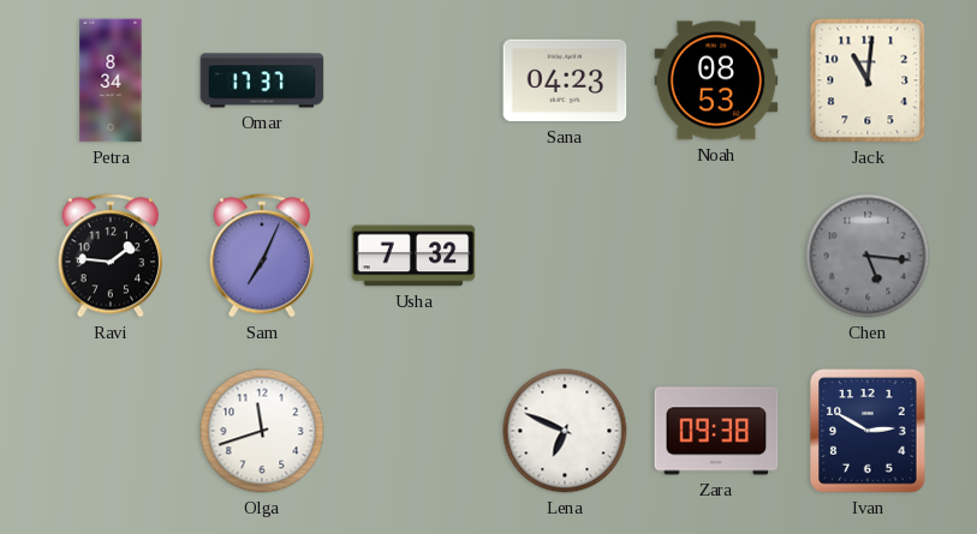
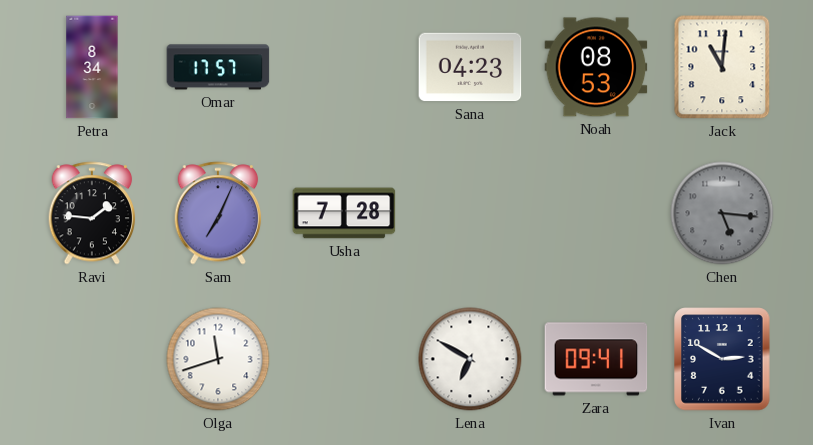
Omar: 17:37 -> 17:57 (218, 67)
Usha: 7:32 -> 7:28 (344, 213)
Lena: 6:49 -> 6:50 (470, 359)
Zara: 09:38 -> 09:41 (596, 359)
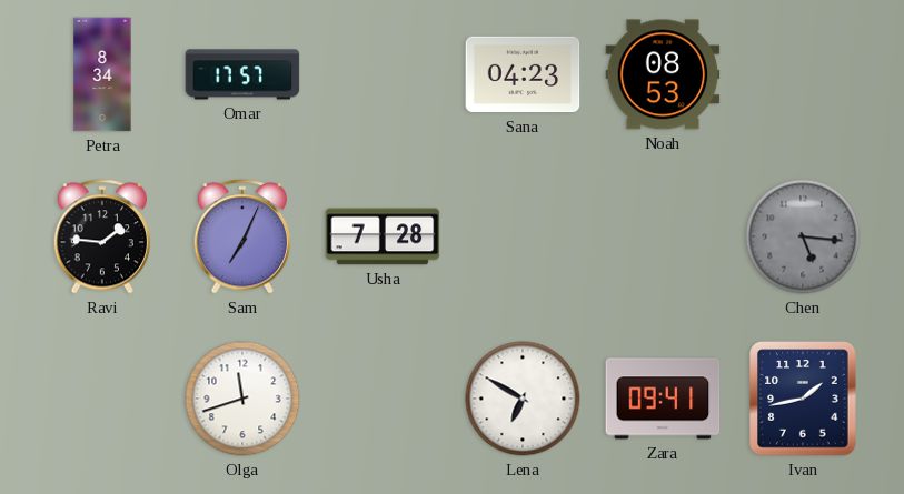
Jack: 11:01 -> none (722, 67)
Ivan: 2:50 -> 1:43 (803, 399)
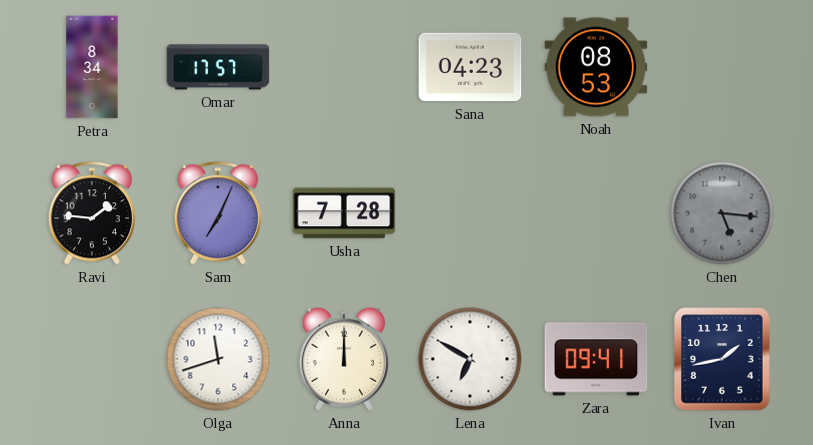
Anna: none -> 12:00 (344, 359)
